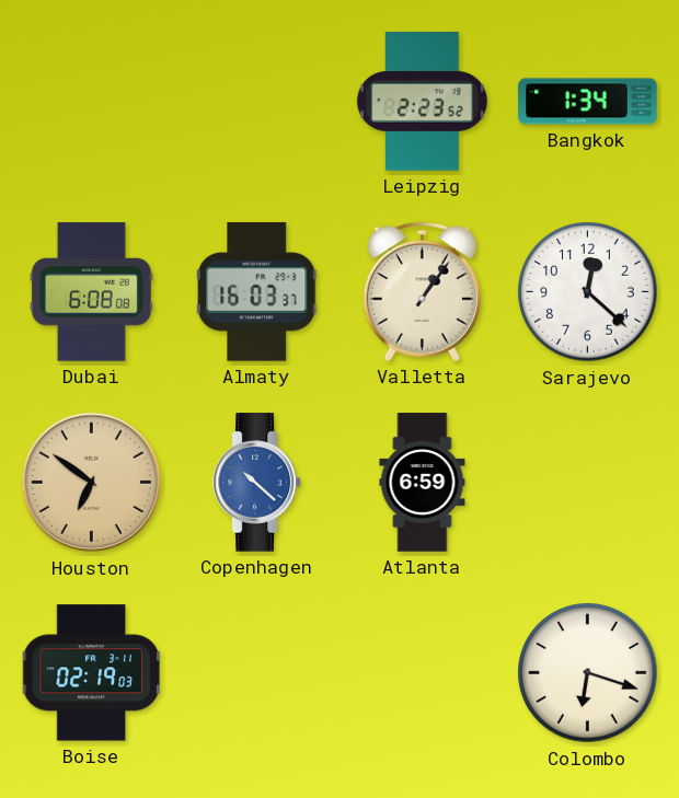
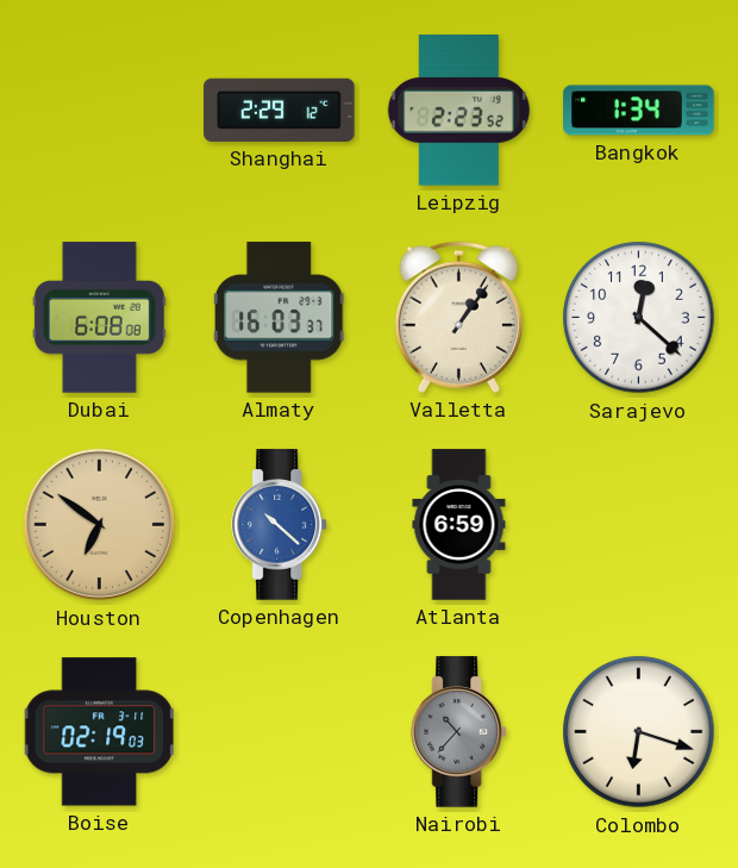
Shanghai: none -> 2:29 (280, 110)
Nairobi: none -> 10:37 (459, 732)
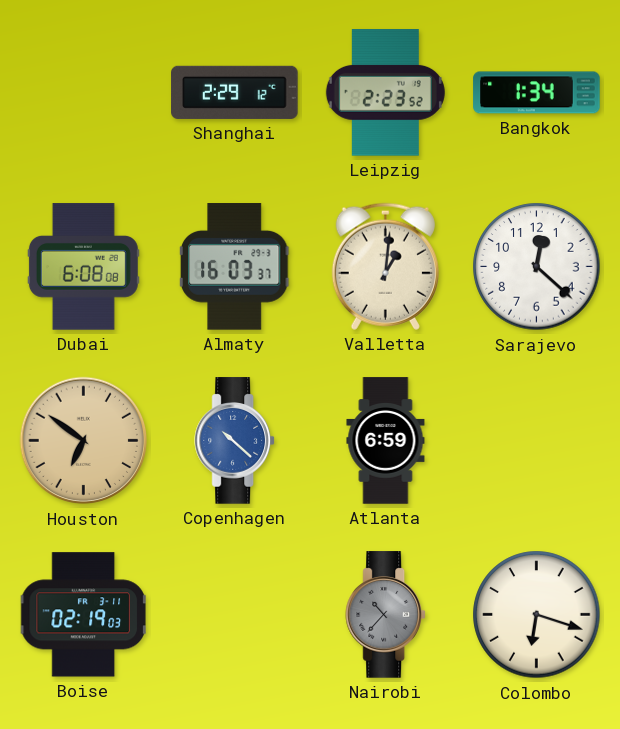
Valletta: 1:06 -> 1:01 (385, 266)
